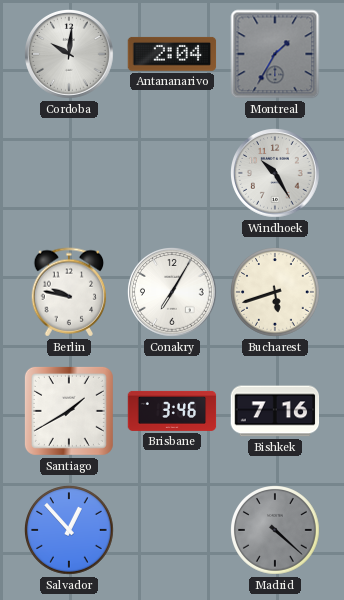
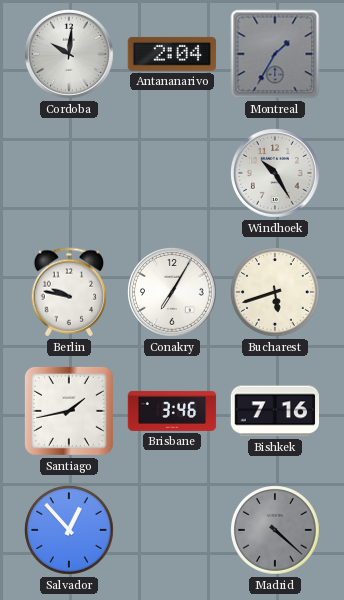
Santiago: 1:40 -> 1:43 (69, 411)
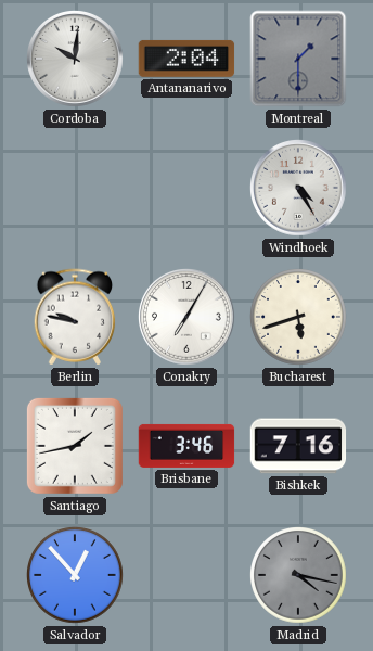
Montreal: 1:35 -> 1:30 (298, 59)
Windhoek: 10:25 -> 4:25 (299, 189)
Madrid: 4:22 -> 4:17 (299, 576)
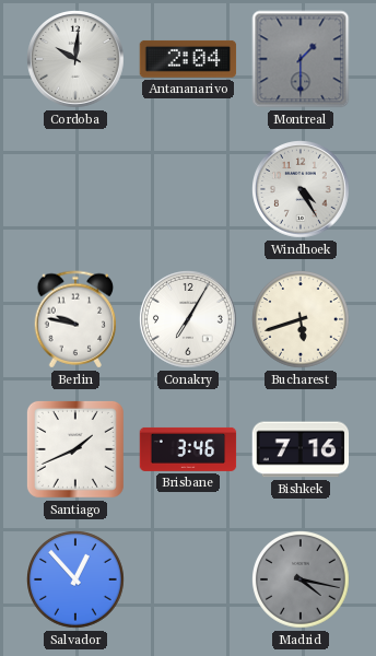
Santiago: 1:43 -> 1:41 (75, 449)
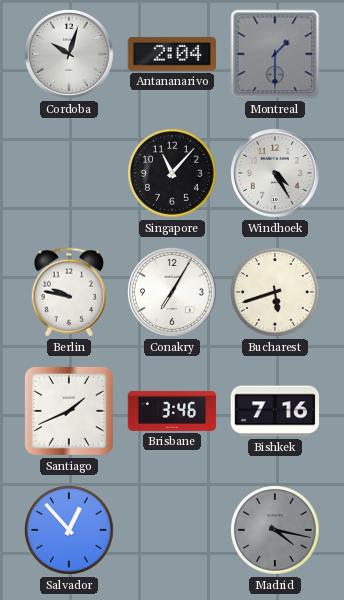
Cordoba: 10:01 -> 10:03 (70, 55)
Singapore: none -> 11:07 (173, 174)
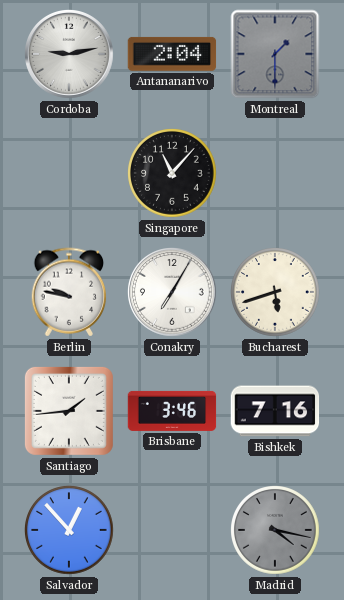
Cordoba: 10:03 -> 9:13 (70, 55)
Windhoek: 4:25 -> none (276, 174)
Santiago: 1:41 -> 1:44 (69, 411)
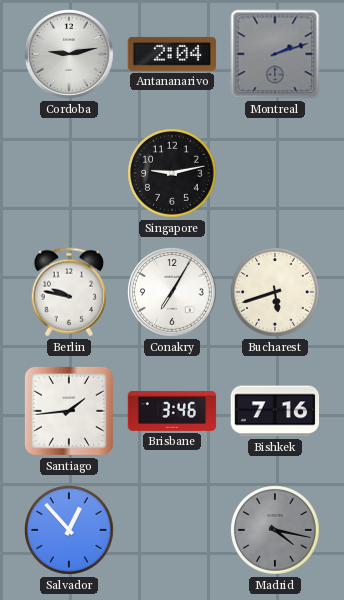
Montreal: 1:30 -> 2:12 (275, 54)
Singapore: 11:07 -> 9:13 (173, 174)
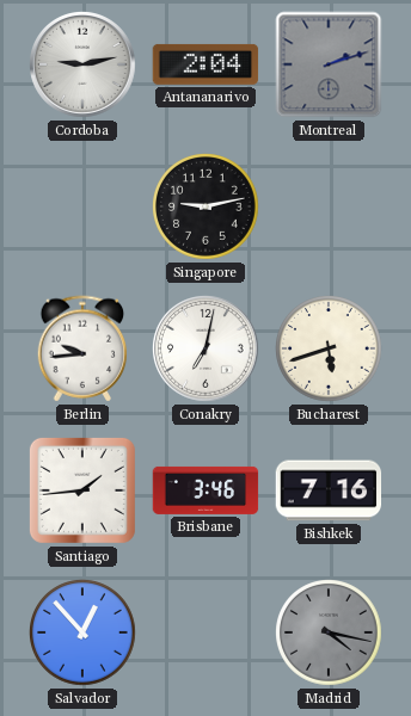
Berlin: 9:47 -> 9:44 (82, 348)
Conakry: 7:05 -> 7:02 (207, 350)
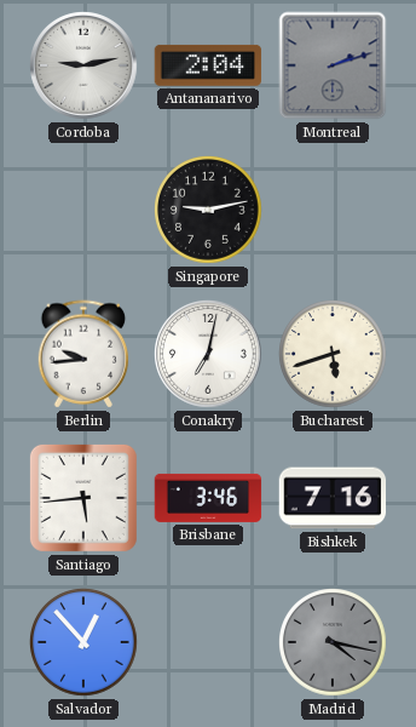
Santiago: 1:44 -> 5:44 (83, 498)
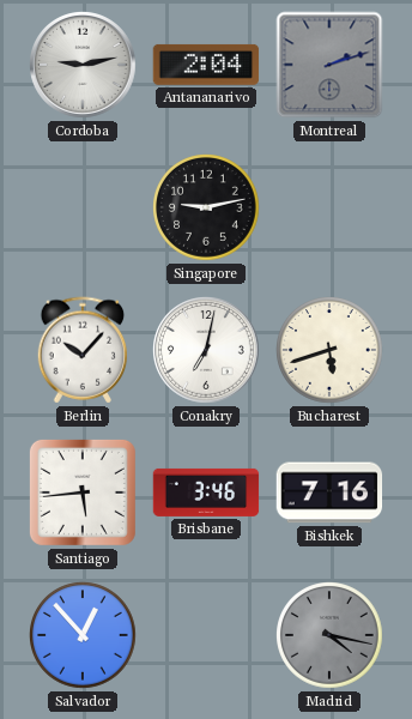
Berlin: 9:44 -> 10:07 (83, 350)
